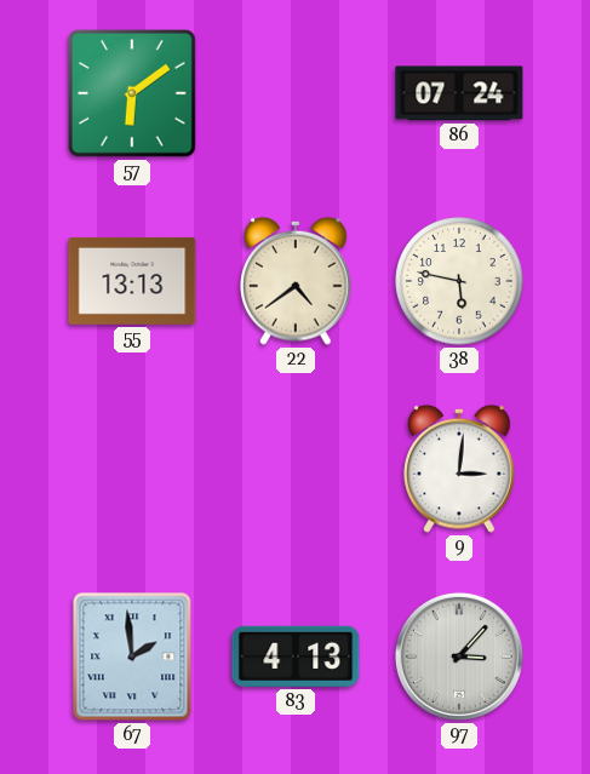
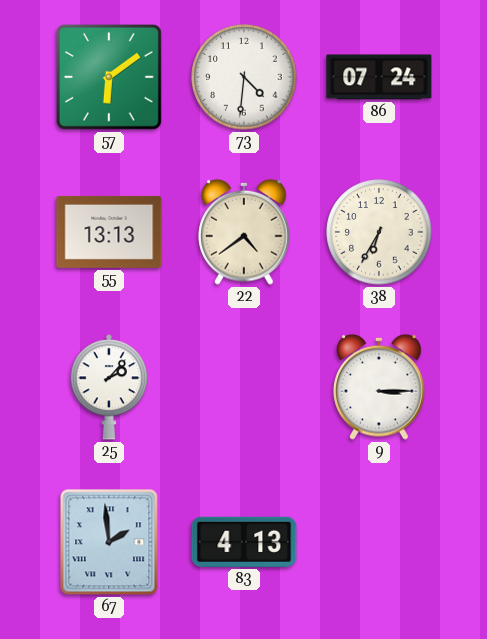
73: none -> 4:31 (244, 77)
38: 5:47 -> 6:35 (379, 232)
25: none -> 2:07 (108, 387)
9: 3:01 -> 3:15 (379, 387)
97: 3:07 -> none (459, 657)
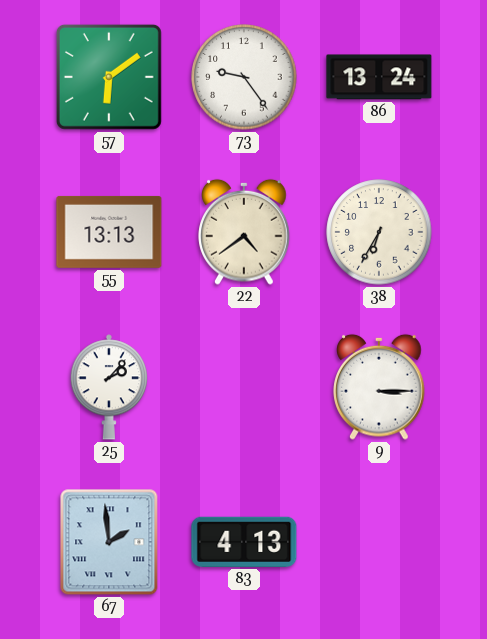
73: 4:31 -> 9:24 (244, 77)
86: 07:24 -> 13:24 (379, 77)
